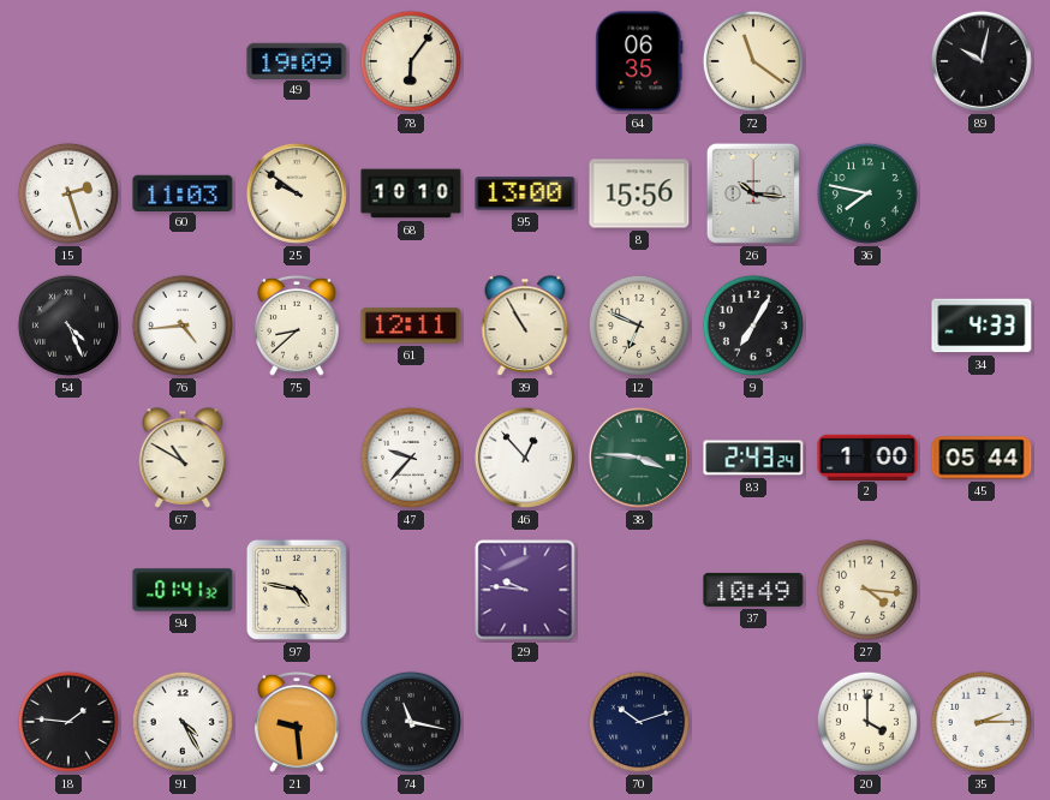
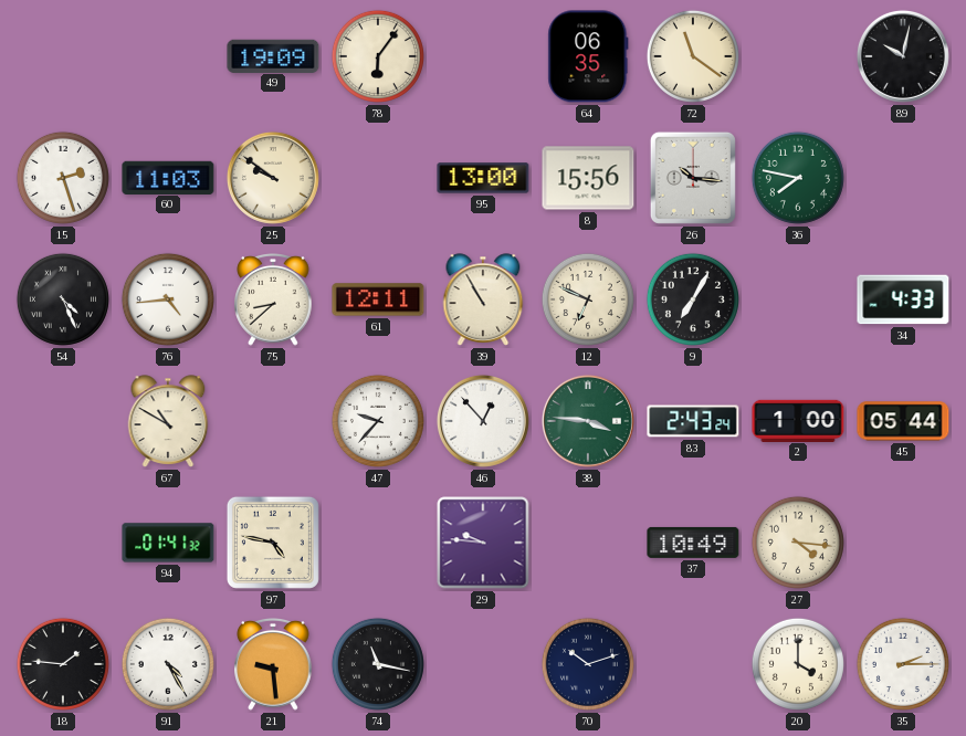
68: 10:10 -> none (411, 193)
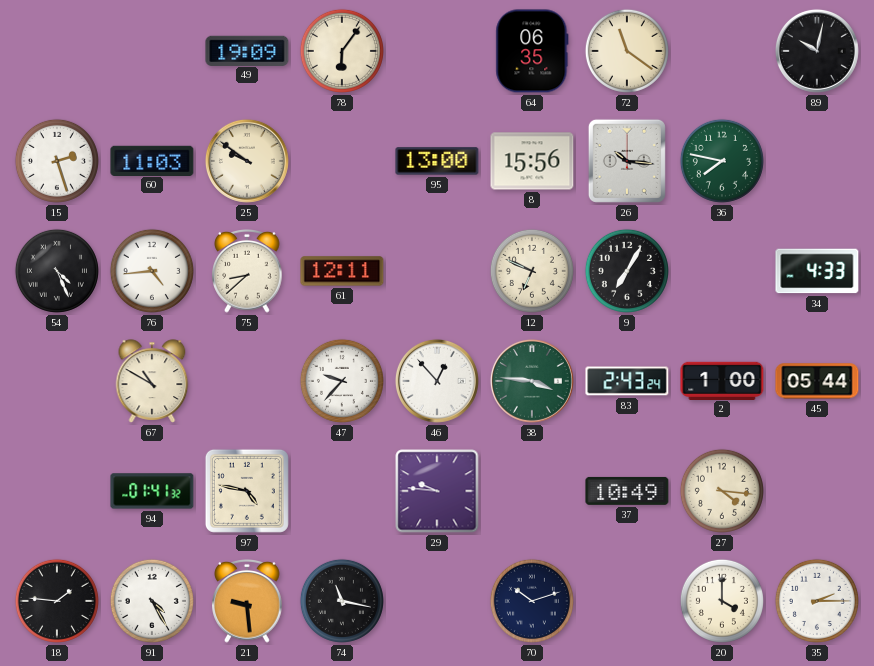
39: 10:55 -> none (483, 299)
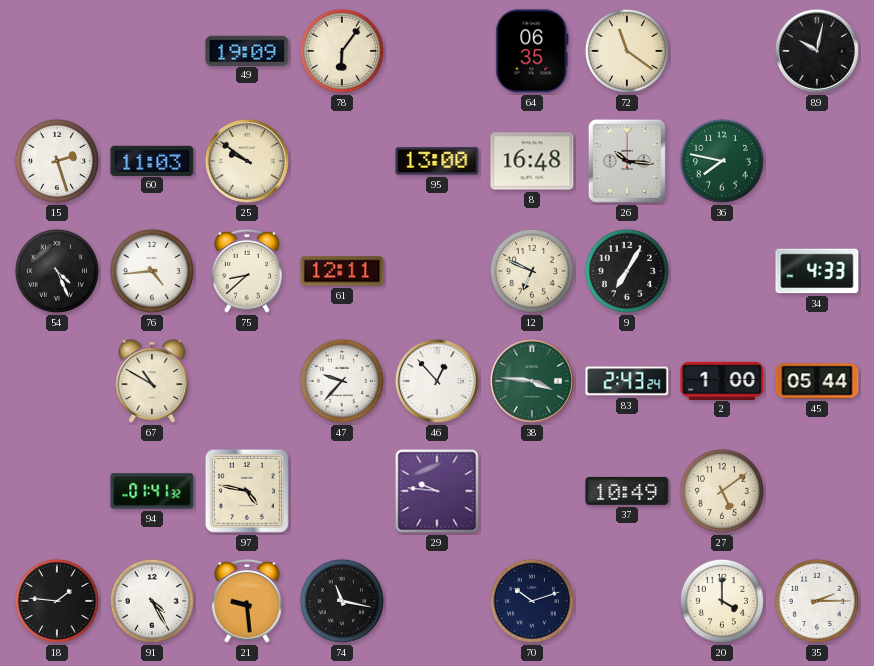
8: 15:56 -> 16:48 (532, 161)
27: 4:16 -> 5:09 (722, 491)
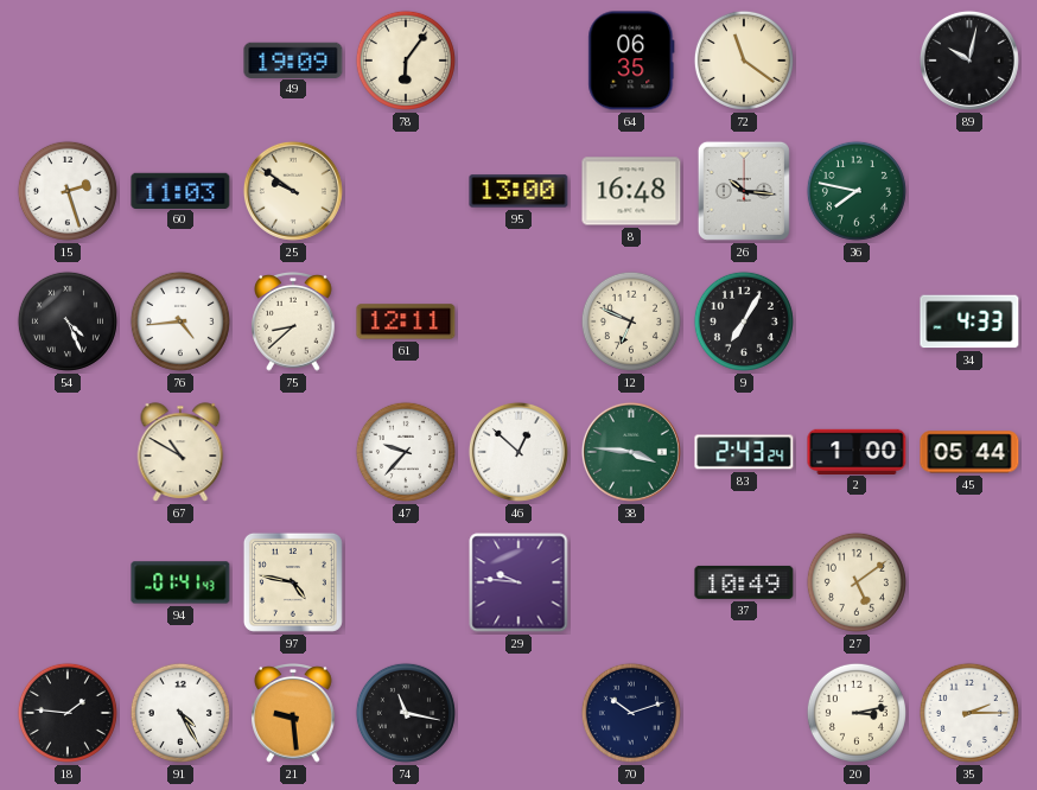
46: 12:53 -> 12:52 (518, 452)
94: 01:41:32 -> 01:41:43 (180, 582)
20: 4:00 -> 3:13 (857, 713)
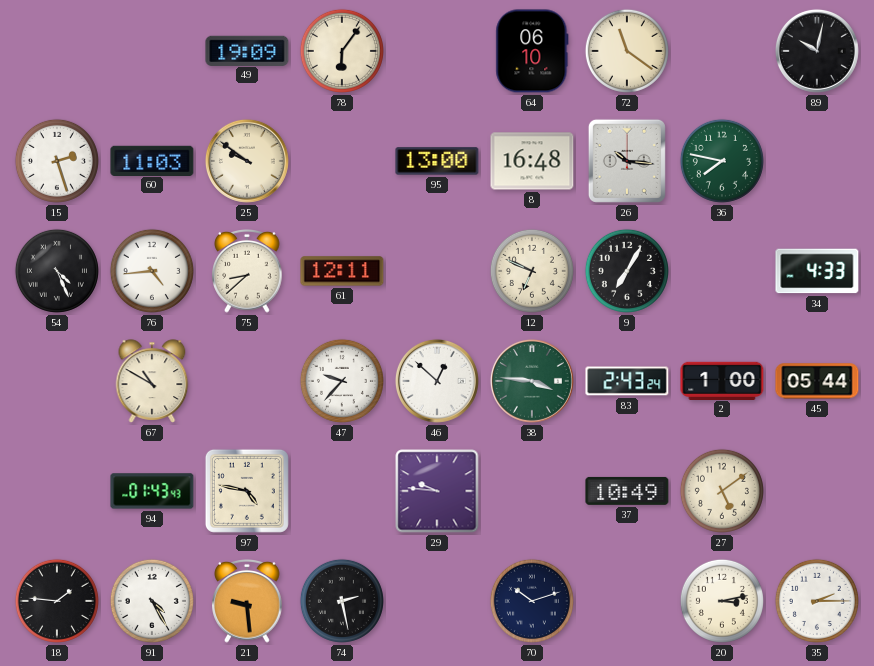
64: 06:35 -> 06:10 (532, 51)
94: 01:41 -> 01:43 (152, 491)
74: 11:17 -> 2:28 (342, 601)
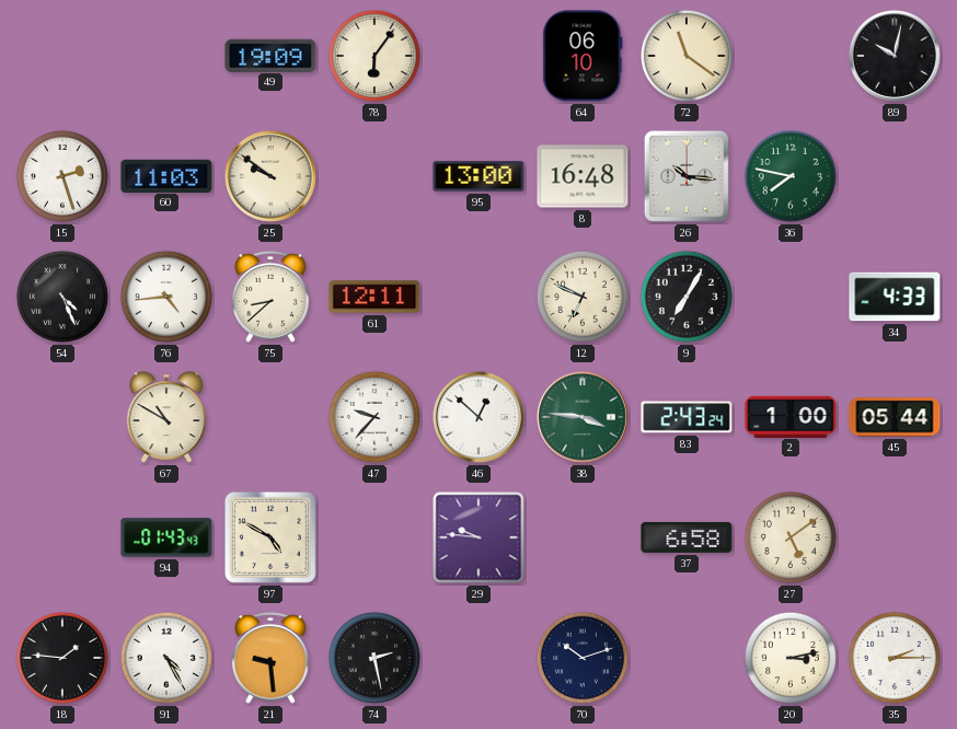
97: 4:47 -> 4:50 (270, 537)
37: 10:49 -> 6:58 (687, 537)
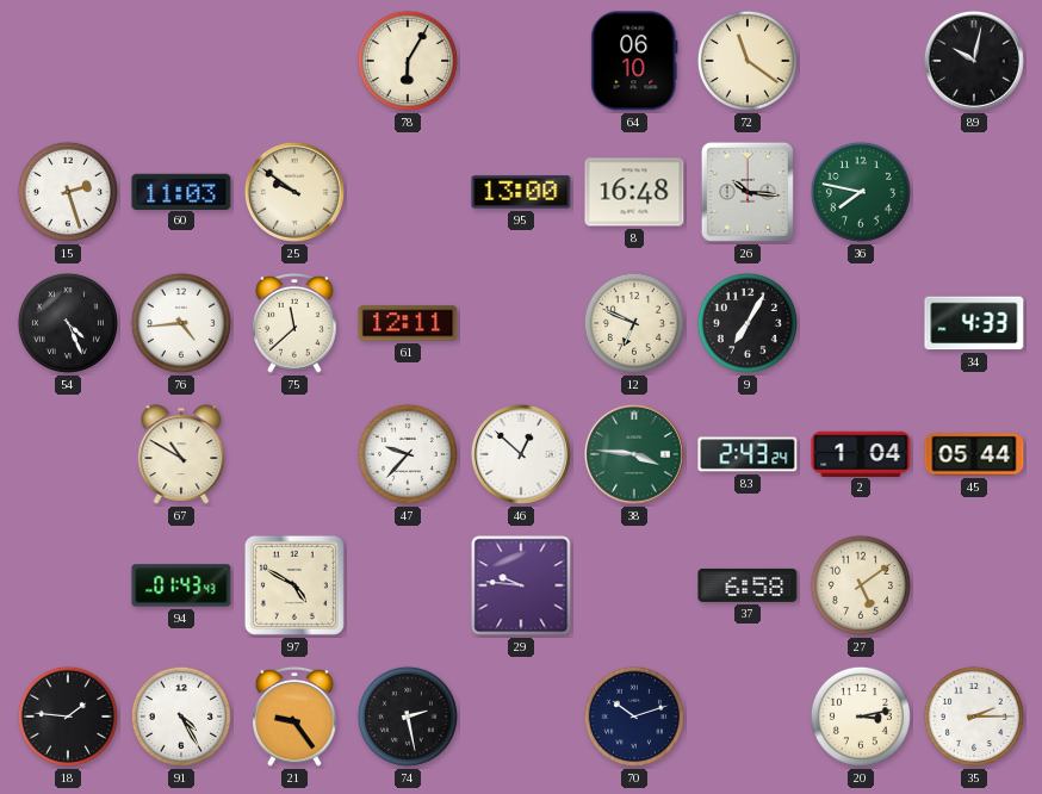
49: 19:09 -> none (270, 55)
78: 6:06 -> 6:05 (408, 61)
75: 8:38 -> 11:38 (294, 324)
2: 1:00 -> 1:04 (861, 453)
21: 9:29 -> 9:24 (294, 718)
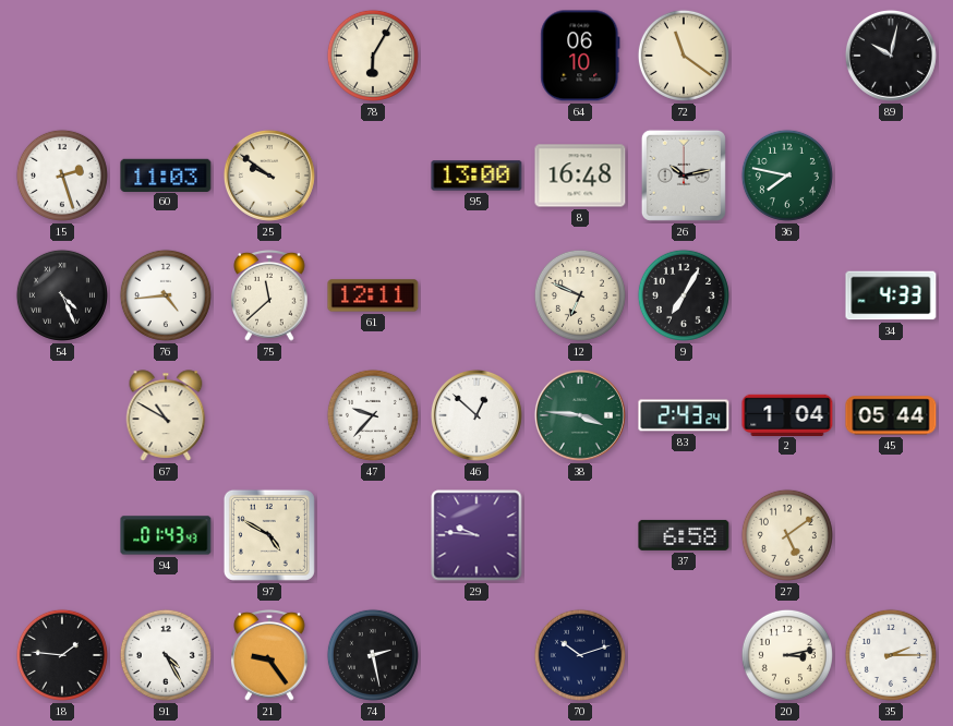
26: 10:16 -> 10:13 (684, 176)
